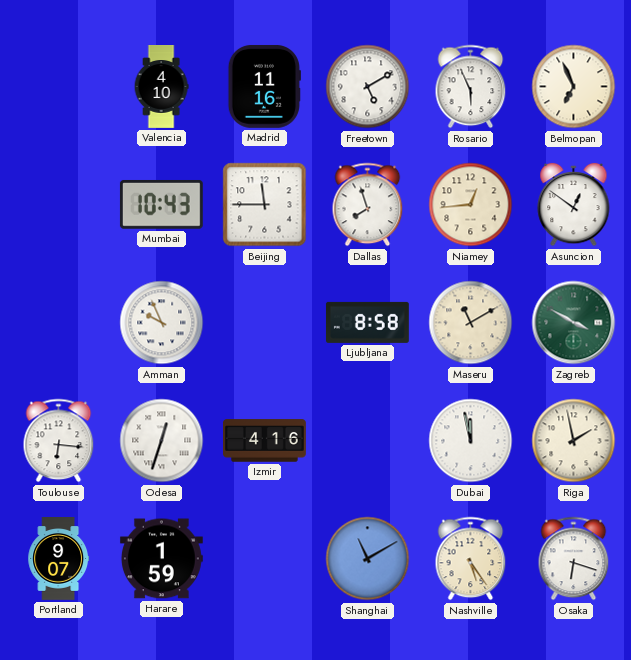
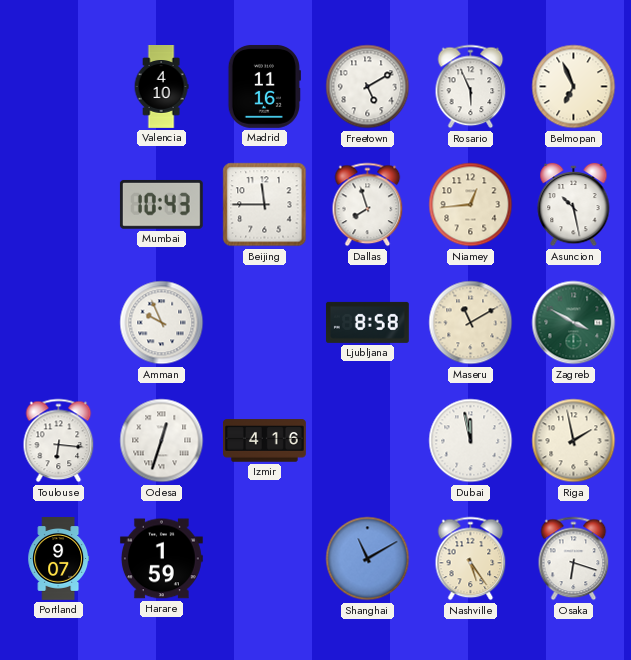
Asuncion: 12:51 -> 10:28 (574, 205)
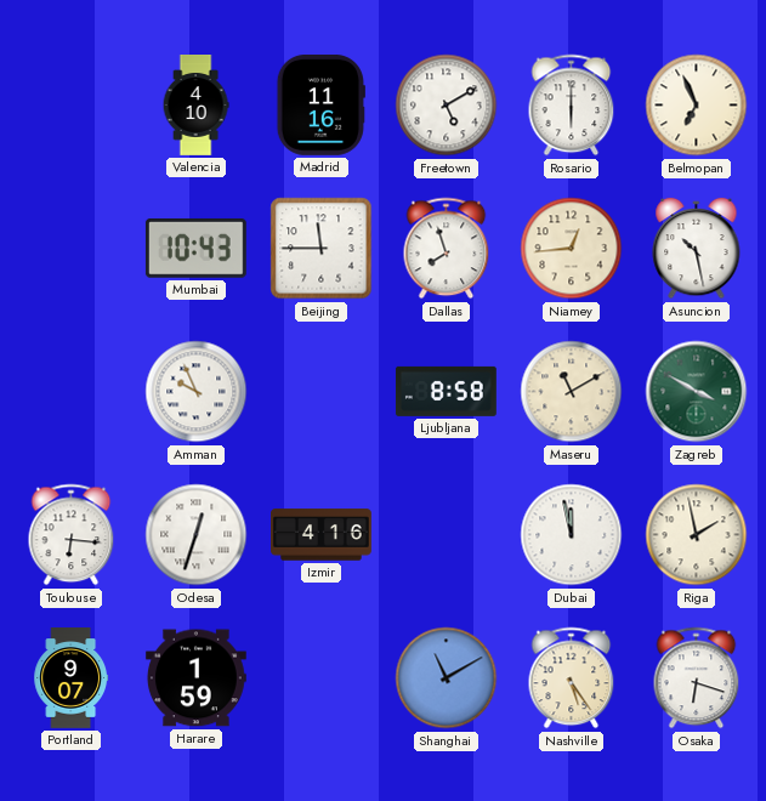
Rosario: 5:56 -> 6:00 (572, 106)
